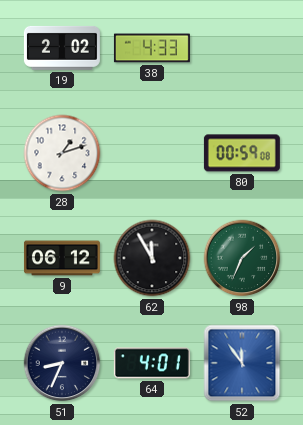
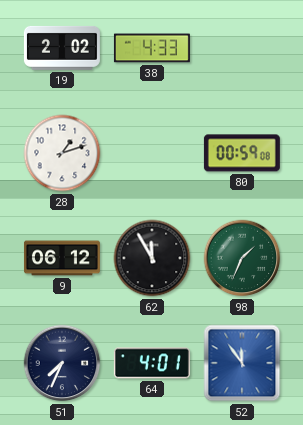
51: 8:34 -> 7:34 (62, 363)
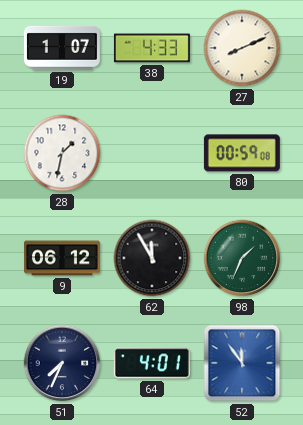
19: 2:02 -> 1:07 (62, 48)
27: none -> 8:11 (242, 48)
28: 1:12 -> 1:32 (62, 153)
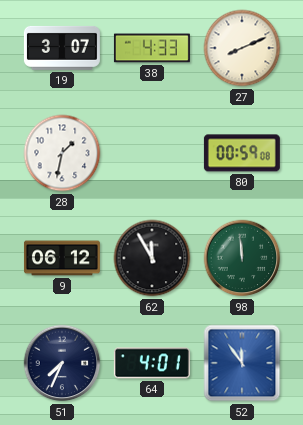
19: 1:07 -> 3:07 (62, 48)
98: 1:34 -> 11:59 (242, 258)
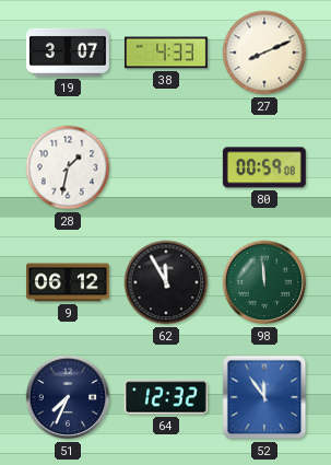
64: 4:01 -> 12:32 (166, 397)
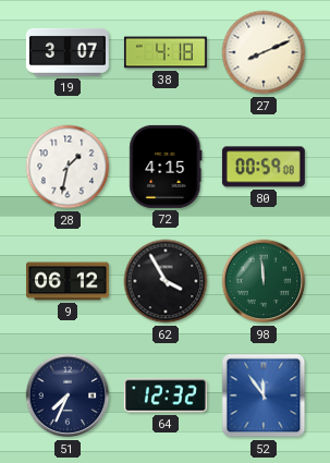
38: 4:33 -> 4:18 (166, 52)
72: none -> 4:15 (166, 167)
62: 11:55 -> 3:55 (166, 281)
